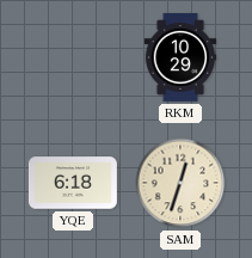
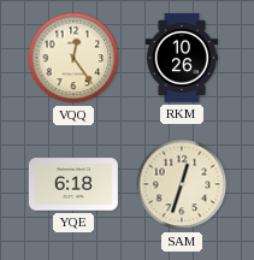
VQQ: none -> 12:24 (73, 58)
RKM: 10:29 -> 10:26 (182, 58)
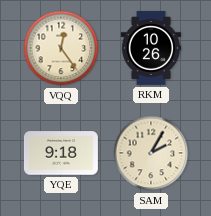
YQE: 6:18 -> 9:18 (61, 153)
SAM: 12:33 -> 2:05 (151, 153)
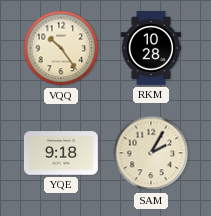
VQQ: 12:24 -> 10:24 (61, 48)
RKM: 10:26 -> 10:28 (151, 48)
